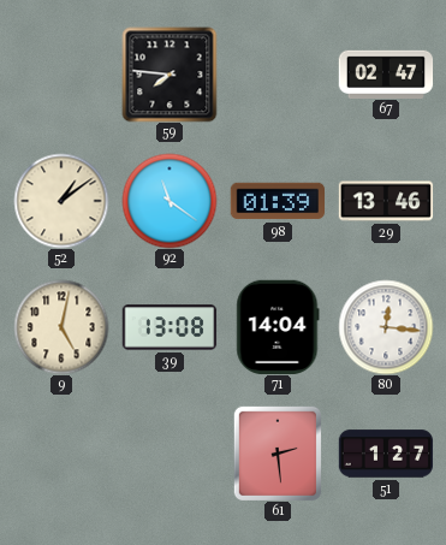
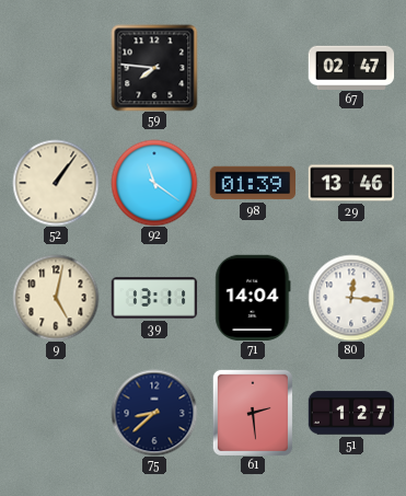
52: 1:09 -> 1:06 (56, 183)
39: 13:08 -> 13:11 (154, 298)
75: none -> 8:38 (154, 413)
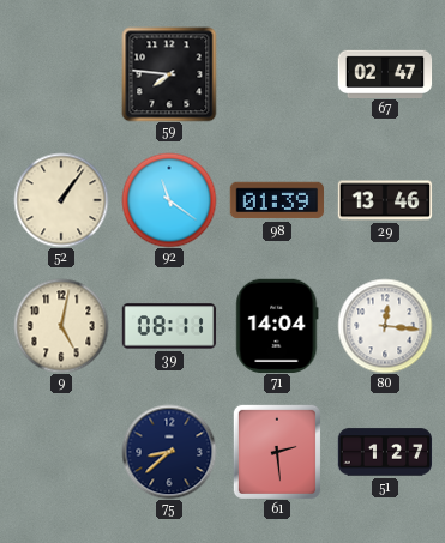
39: 13:11 -> 08:11 (169, 326)
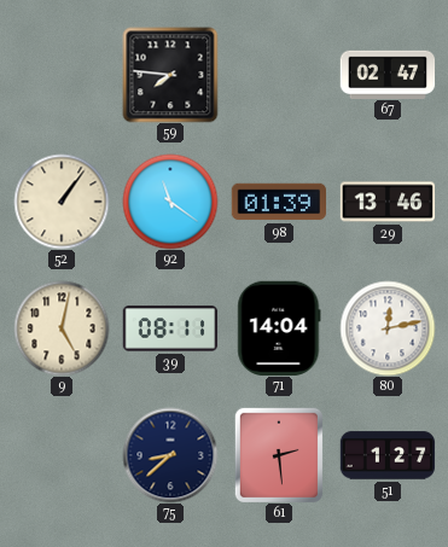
80: 12:16 -> 12:13 (388, 328)
